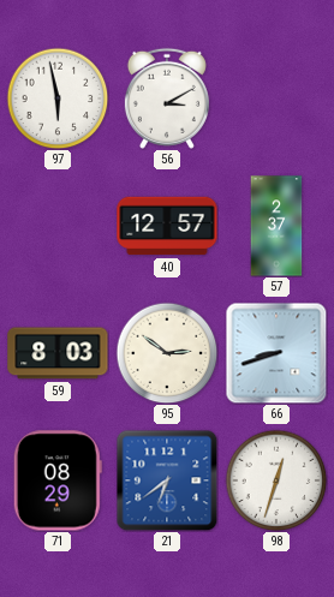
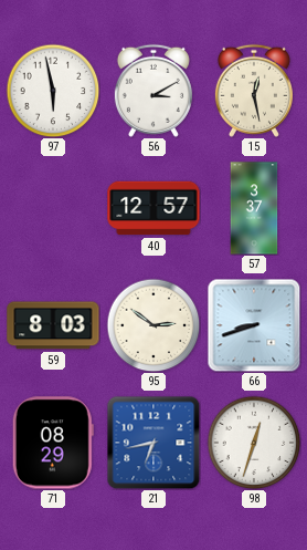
15: none -> 12:28 (254, 91)
57: 2:37 -> 3:37 (254, 208)
21: 6:39 -> 6:43 (153, 443)
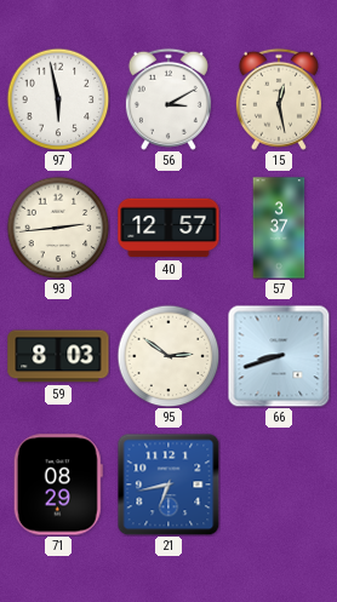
93: none -> 2:44 (58, 228)
98: 12:33 -> none (254, 443)
